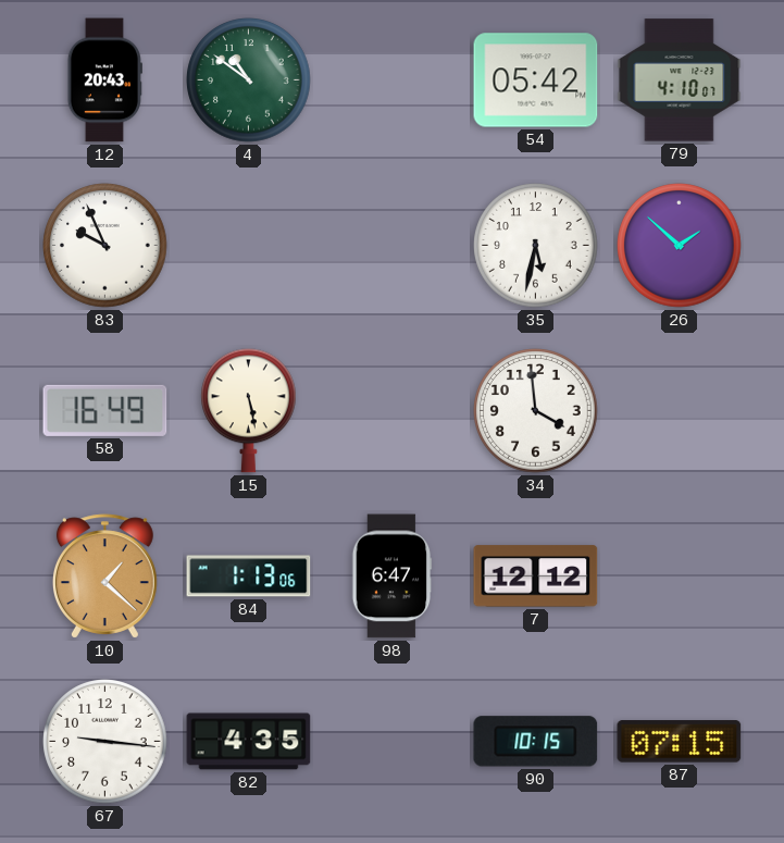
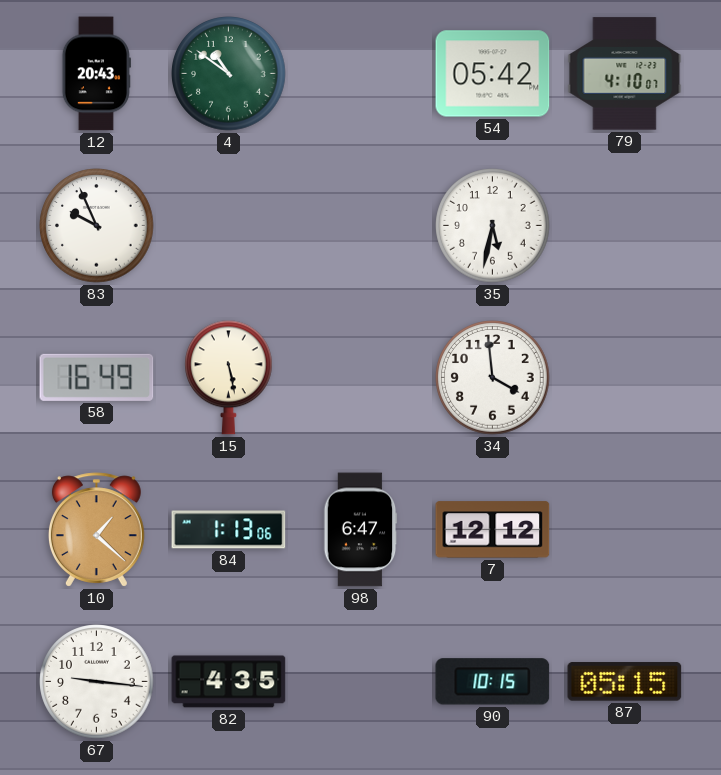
26: 1:52 -> none (680, 246)
87: 07:15 -> 05:15 (625, 682)
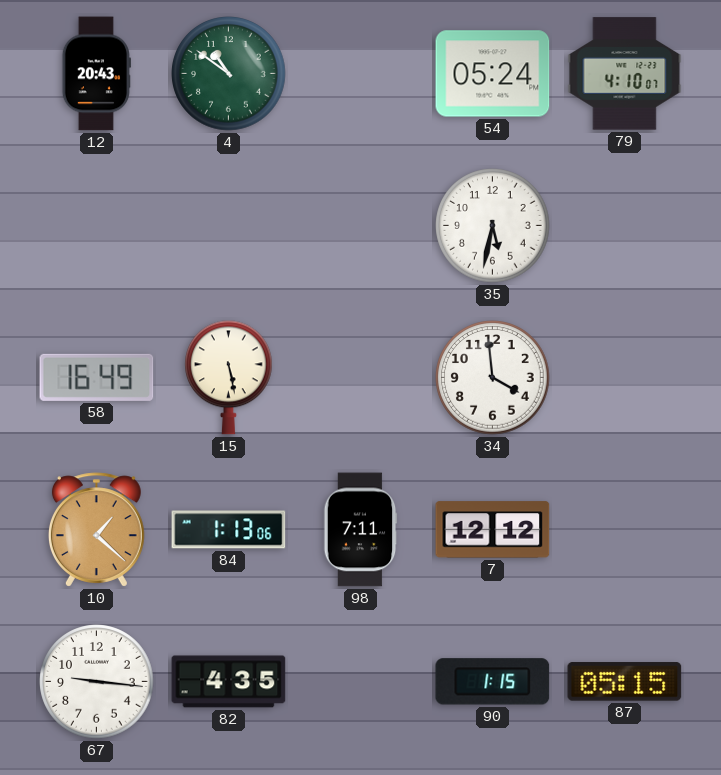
54: 05:42 -> 05:24 (493, 74)
83: 9:56 -> none (97, 226)
98: 6:47 -> 7:11 (360, 530)
90: 10:15 -> 1:15 (493, 682)
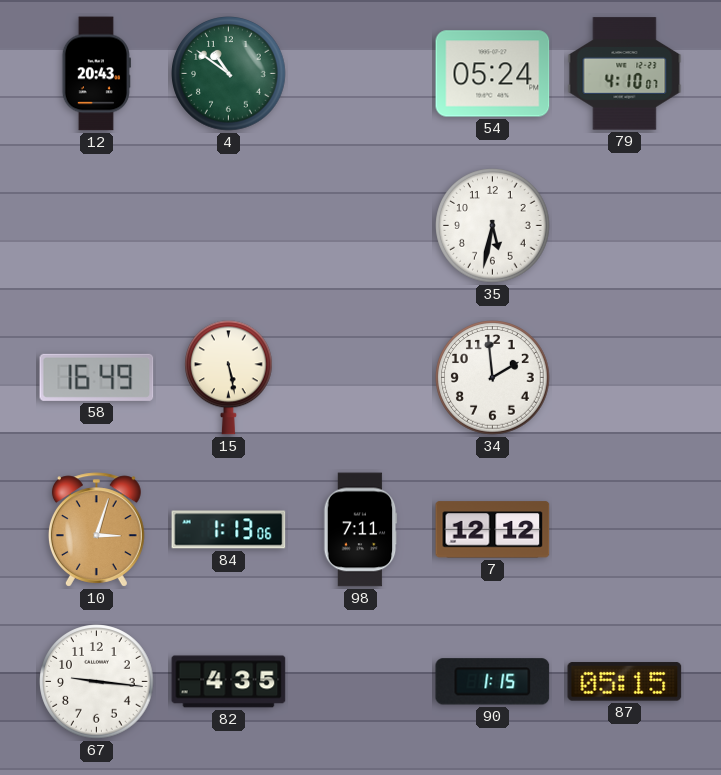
34: 3:59 -> 1:59 (493, 378)
10: 1:22 -> 3:03 (96, 530)
